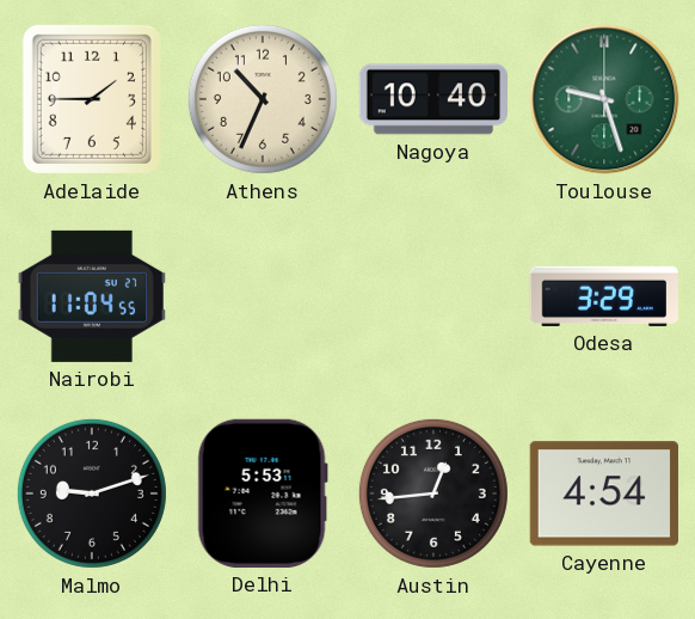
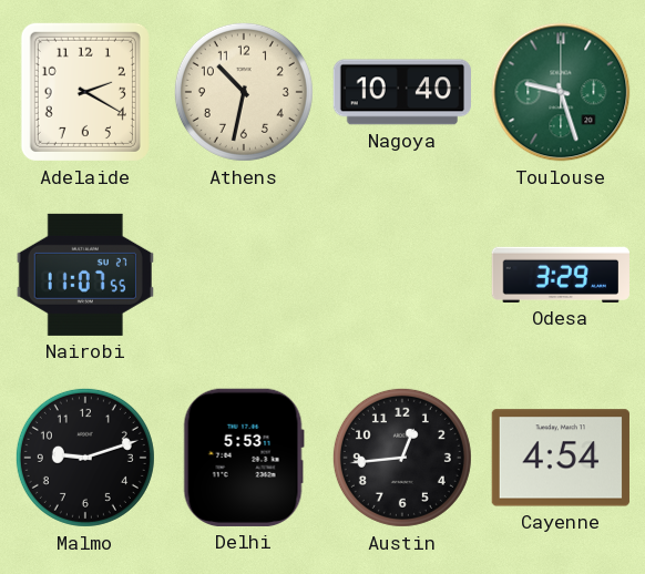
Adelaide: 1:45 -> 2:20 (85, 92)
Athens: 10:34 -> 10:32 (244, 92)
Nairobi: 11:04 -> 11:07 (85, 275)
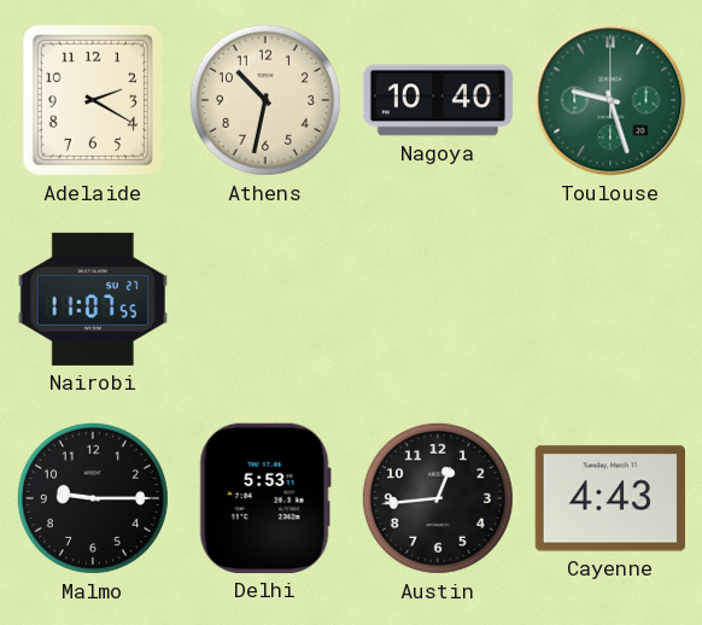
Odesa: 3:29 -> none (561, 275)
Malmo: 9:12 -> 9:15 (93, 498)
Cayenne: 4:54 -> 4:43 (610, 498)
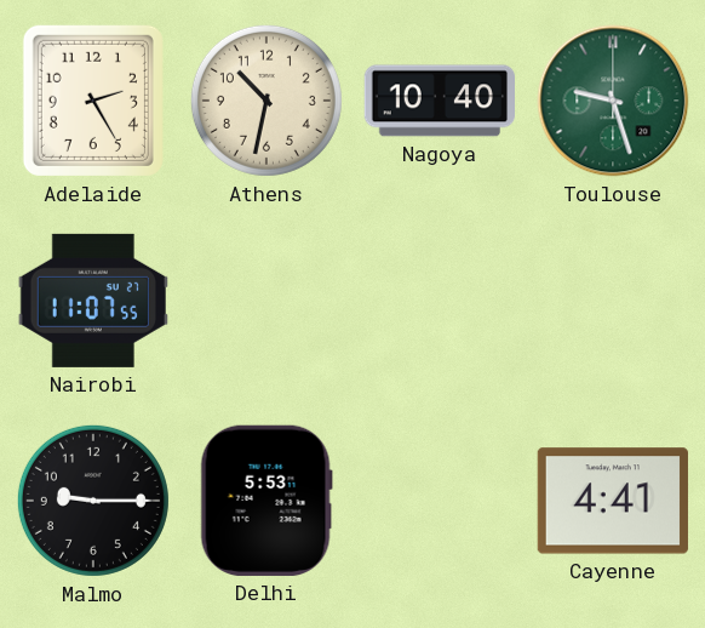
Adelaide: 2:20 -> 2:25 (93, 101)
Austin: 12:44 -> none (438, 498)
Cayenne: 4:43 -> 4:41 (613, 501)
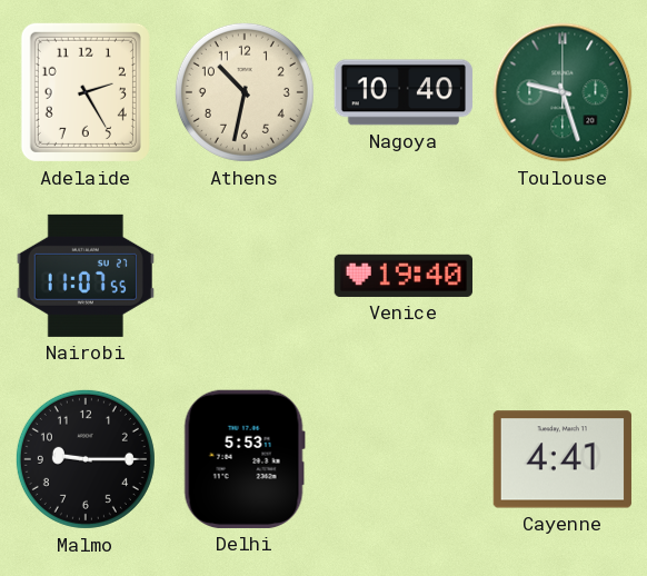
Venice: none -> 19:40 (402, 276)
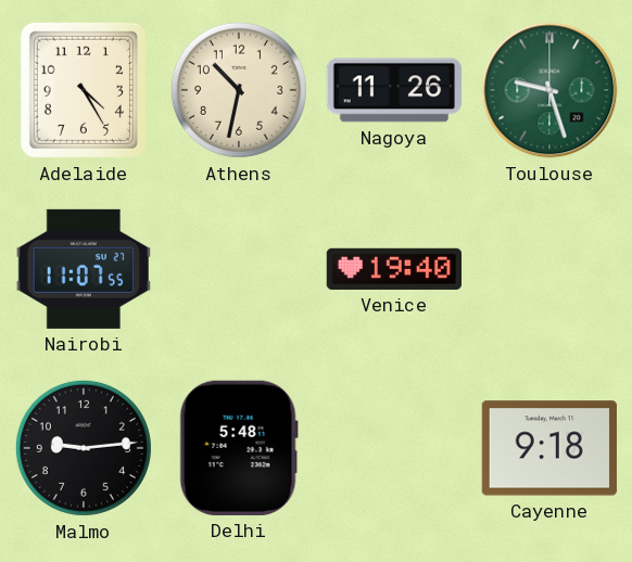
Adelaide: 2:25 -> 4:25 (84, 90)
Nagoya: 10:40 -> 11:26 (393, 90)
Malmo: 9:15 -> 9:14 (84, 448)
Delhi: 5:53 -> 5:48 (239, 448)
Cayenne: 4:41 -> 9:18 (549, 448)
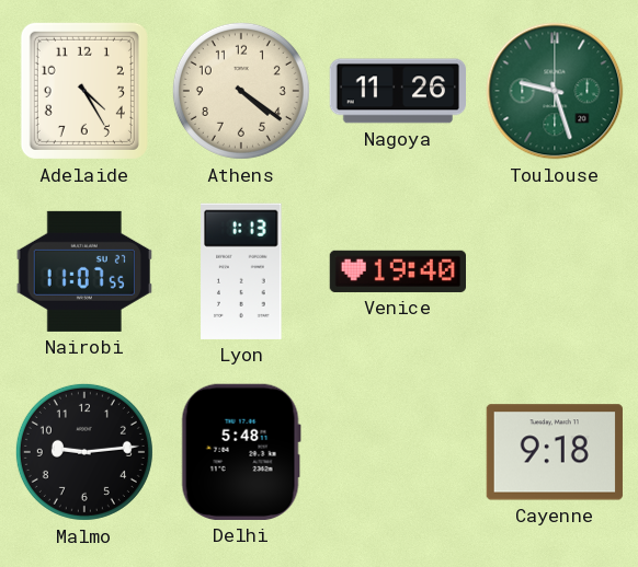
Athens: 10:32 -> 4:21 (241, 91)
Lyon: none -> 1:13 (241, 271)
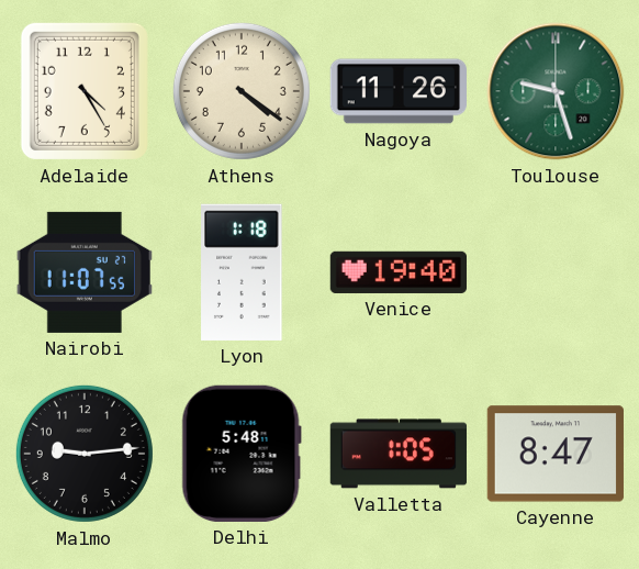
Lyon: 1:13 -> 1:18 (242, 272)
Valletta: none -> 1:05 (397, 454)
Cayenne: 9:18 -> 8:47 (556, 454)
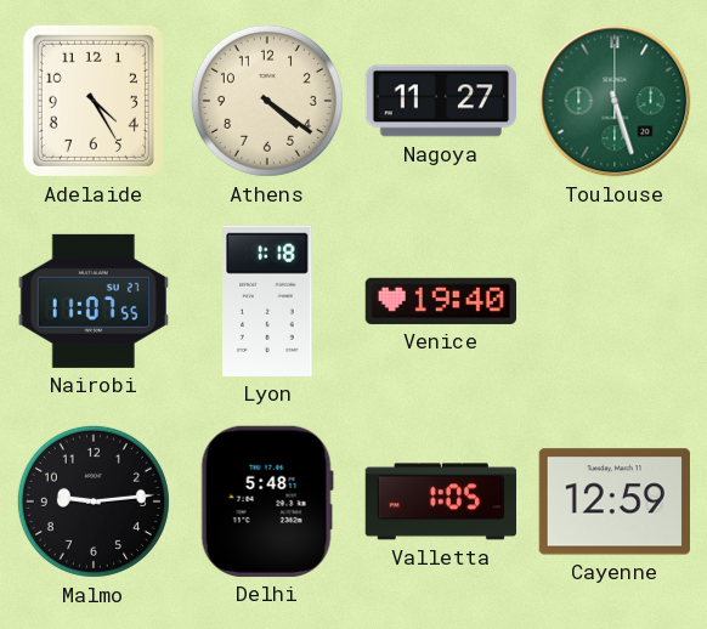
Nagoya: 11:26 -> 11:27 (440, 101)
Toulouse: 9:27 -> 5:27 (615, 101)
Cayenne: 8:47 -> 12:59 (615, 501)
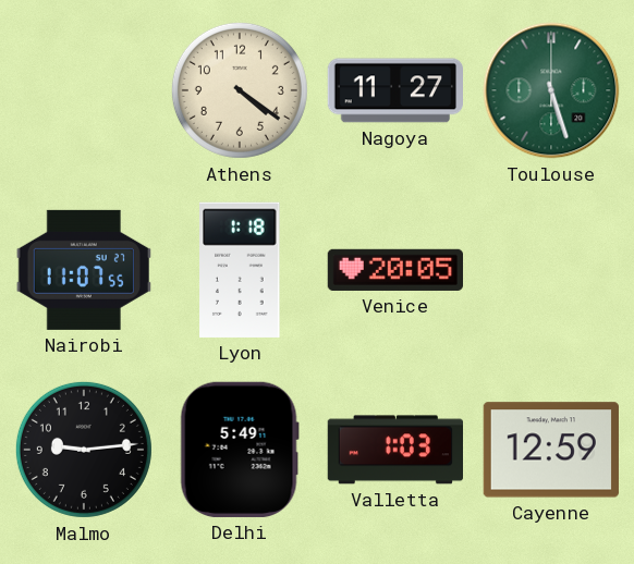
Adelaide: 4:25 -> none (94, 101)
Venice: 19:40 -> 20:05 (394, 270)
Delhi: 5:48 -> 5:49 (240, 450)
Valletta: 1:05 -> 1:03 (394, 450)
